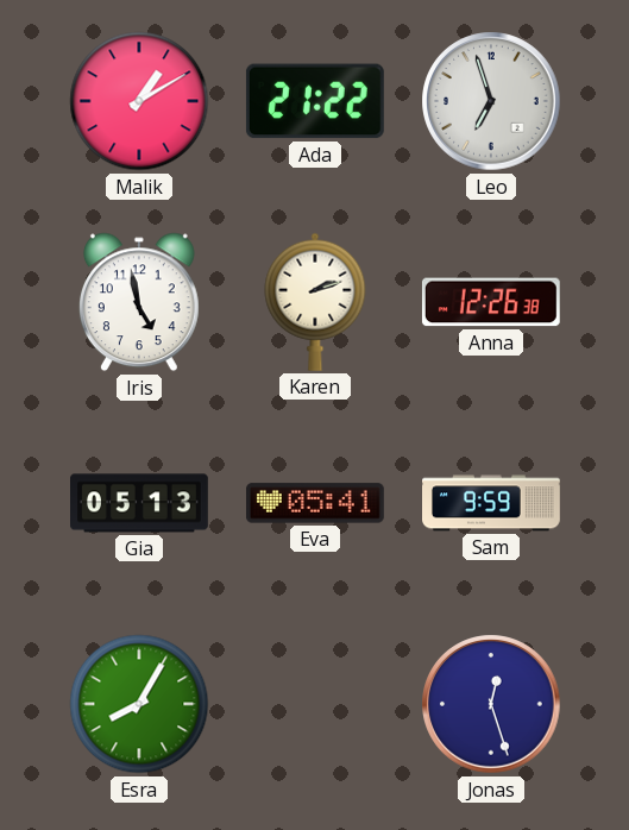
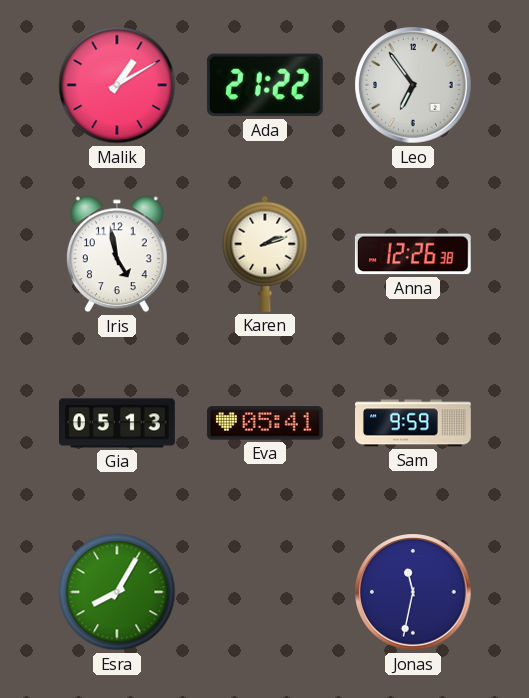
Leo: 6:57 -> 6:54 (413, 85)
Jonas: 12:27 -> 11:32 (413, 592)
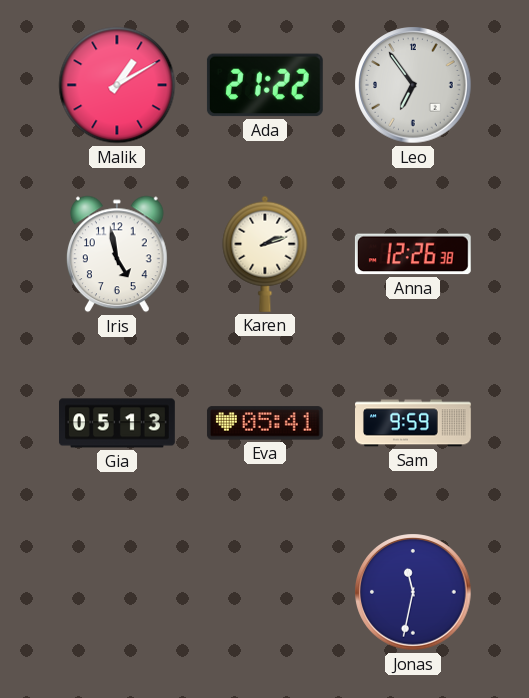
Esra: 8:05 -> none (117, 592)
